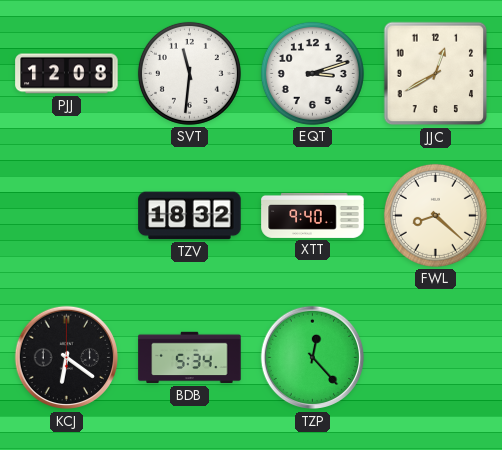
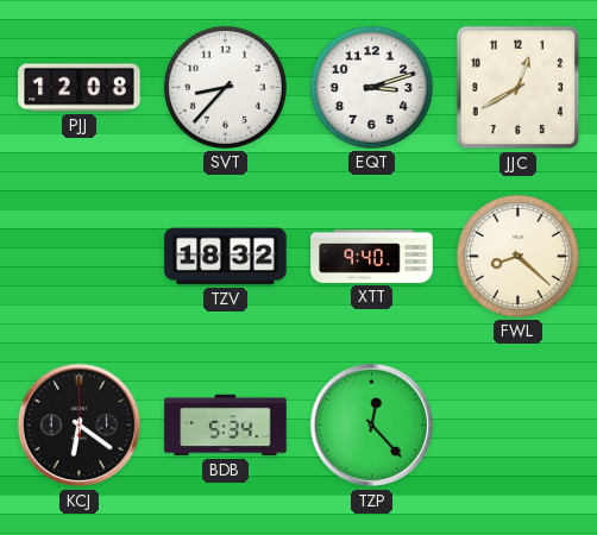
SVT: 11:31 -> 8:37 (225, 87)
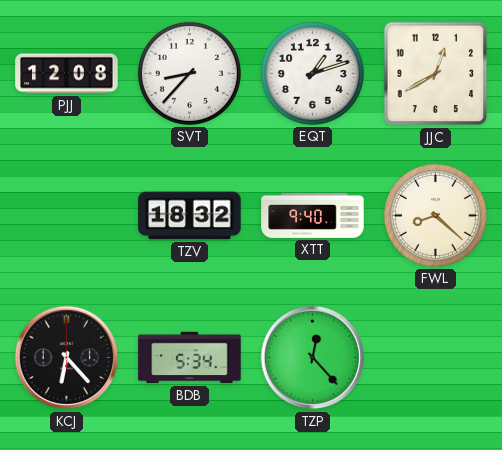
EQT: 3:12 -> 1:12 (312, 73)
KCJ: 6:21 -> 6:23 (67, 358)
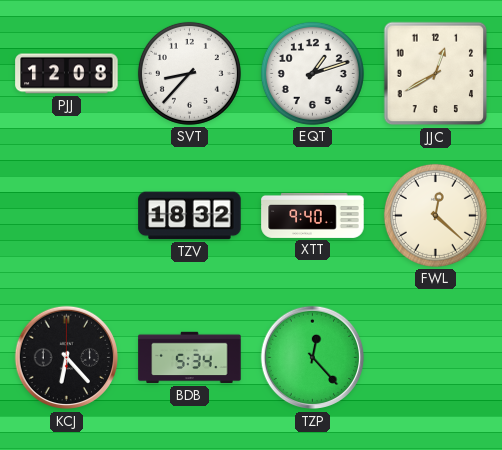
FWL: 8:22 -> 12:22 (435, 215)
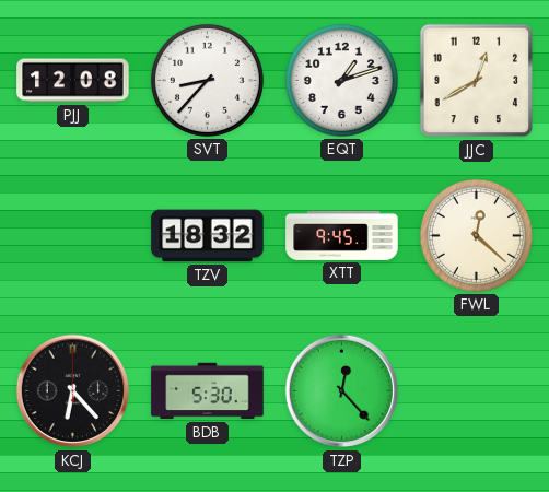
XTT: 9:40 -> 9:45 (342, 235)
BDB: 5:34 -> 5:30 (208, 391)
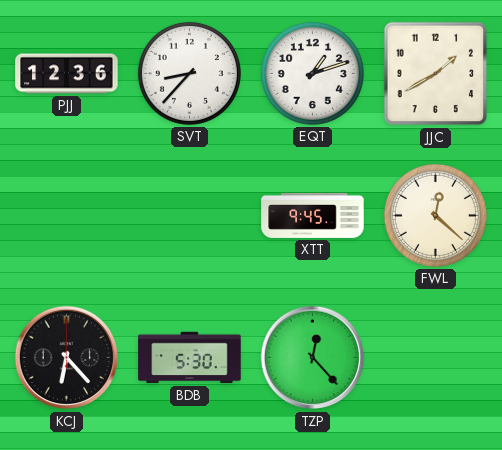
PJJ: 12:08 -> 12:36 (67, 74)
JJC: 12:40 -> 1:40 (436, 74)
TZV: 18:32 -> none (208, 236)
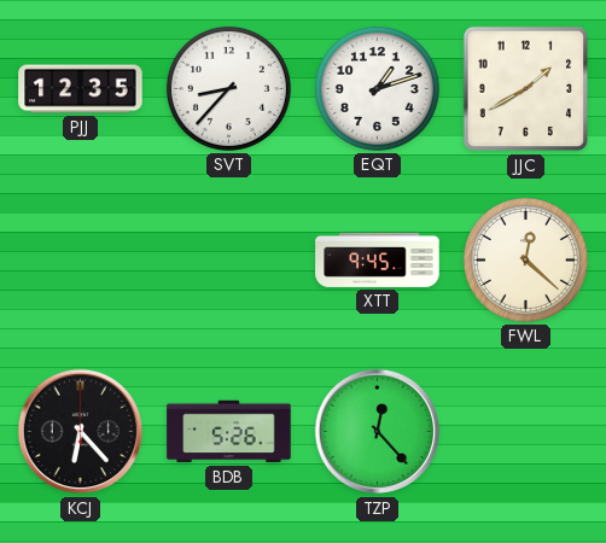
PJJ: 12:36 -> 12:35 (81, 89)
BDB: 5:30 -> 5:26 (229, 432)
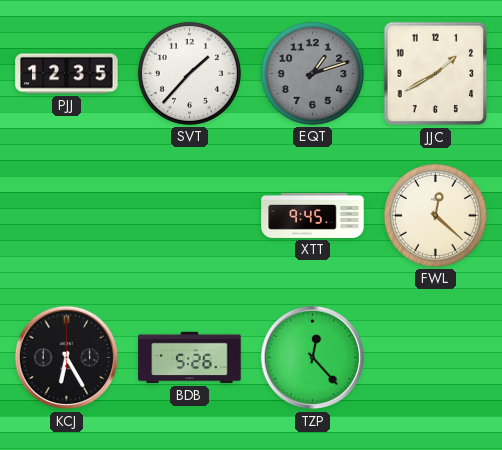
SVT: 8:37 -> 1:37 (189, 73)
EQT dial: white -> grey (312, 73)
KCJ: 6:23 -> 6:25 (67, 358)
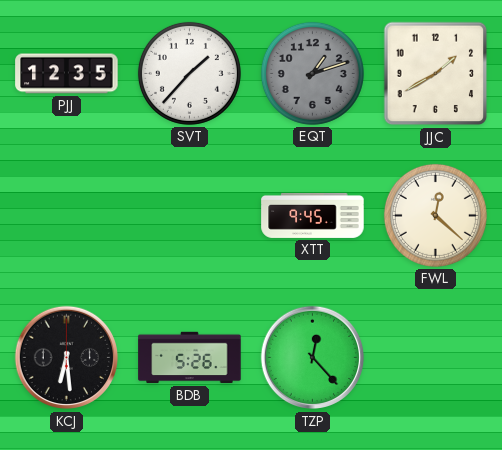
KCJ: 6:25 -> 6:29 (67, 358)
